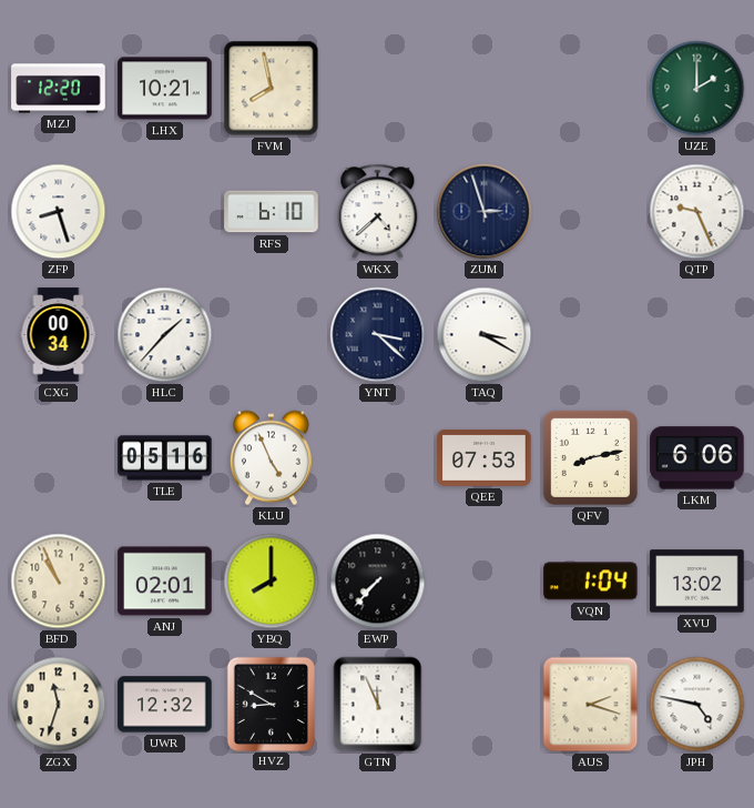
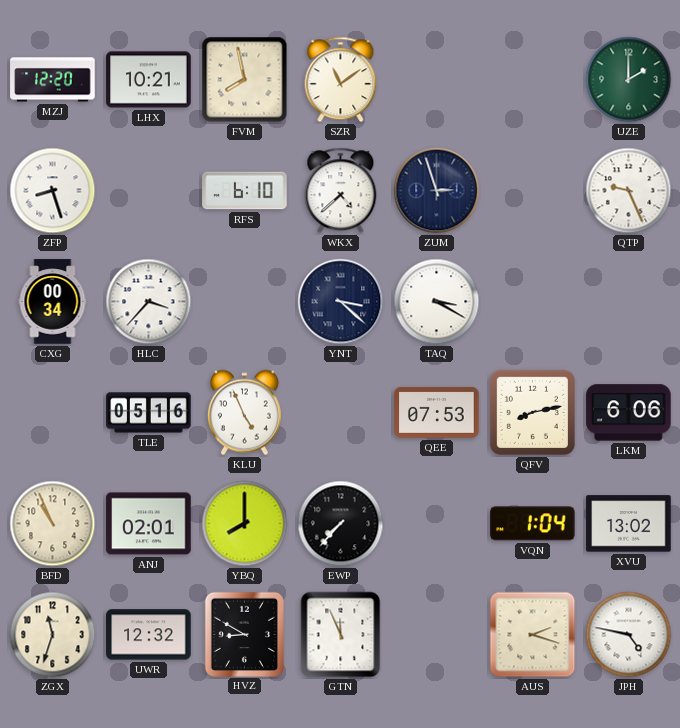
SZR: none -> 11:09 (341, 80)
HLC: 1:37 -> 3:37 (149, 302)
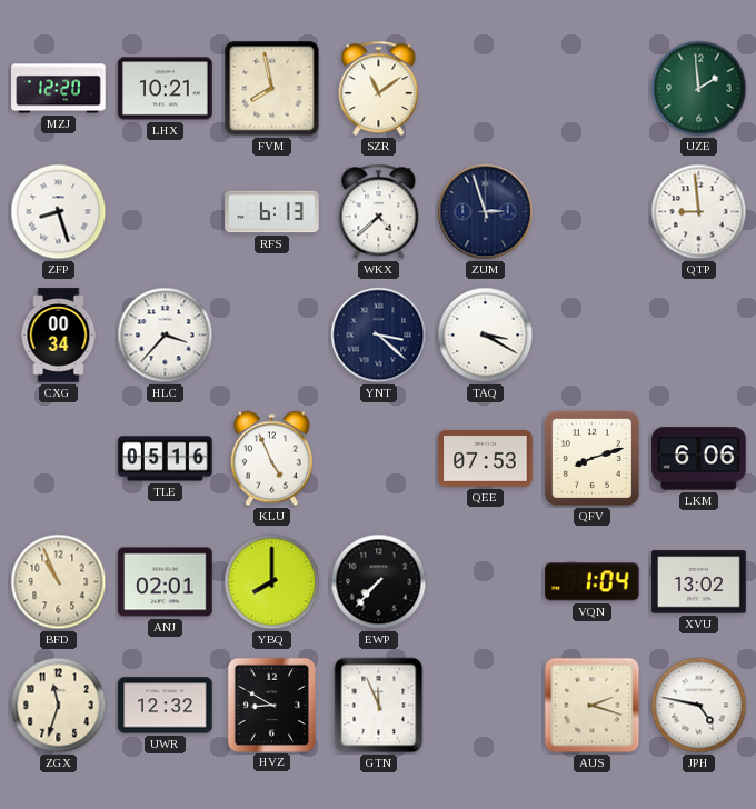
UZE: 2:00 -> 1:59 (699, 89)
RFS: 6:10 -> 6:13 (272, 212)
QTP: 9:26 -> 8:59 (699, 212)
QFV: 8:13 -> 8:12 (591, 458)
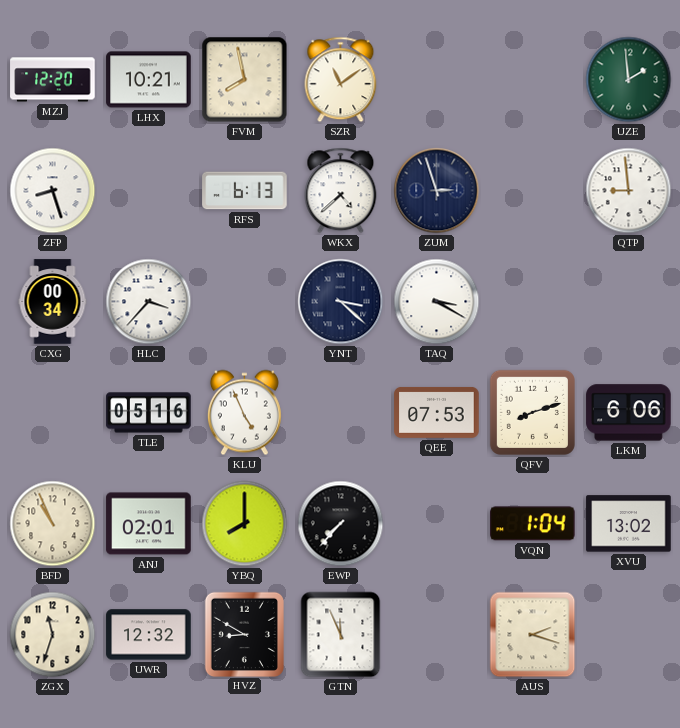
JPH: 4:47 -> none (699, 706)
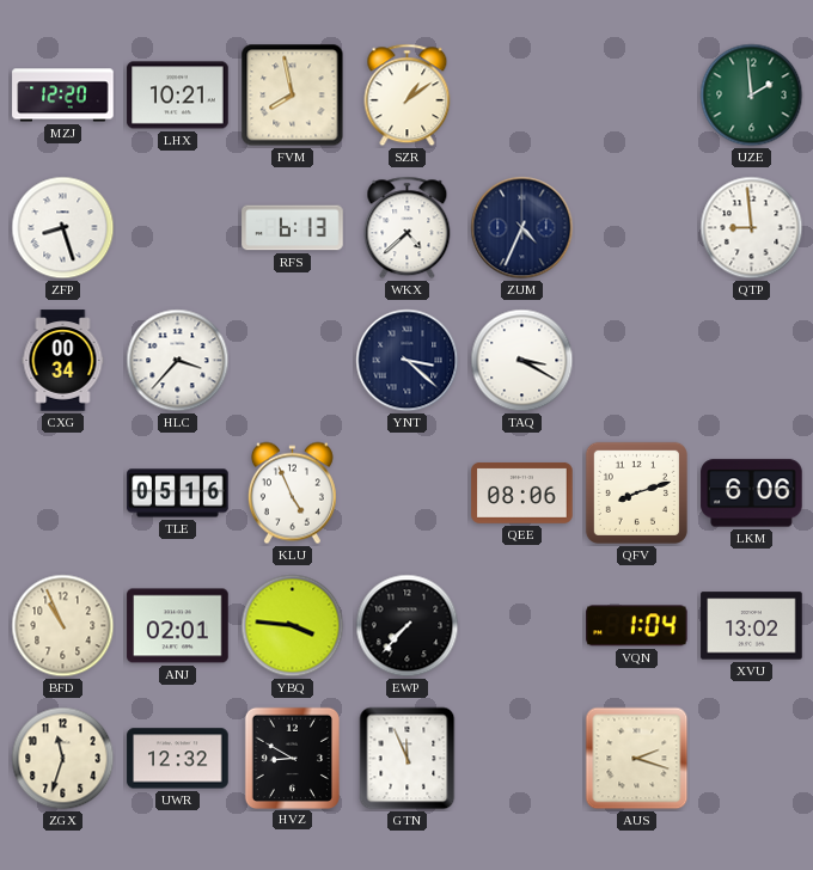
SZR: 11:09 -> 1:09 (408, 96)
ZUM: 2:57 -> 4:34 (522, 228)
QEE: 07:53 -> 08:06 (522, 492)
YBQ: 8:00 -> 3:46 (293, 626)
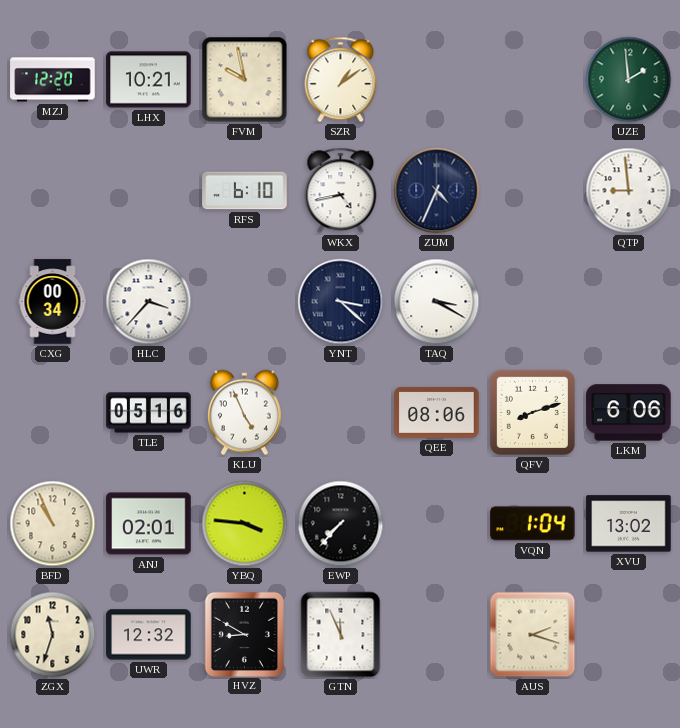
FVM: 7:58 -> 9:58 (245, 80)
ZFP: 8:27 -> none (63, 228)
RFS: 6:13 -> 6:10 (245, 191)
WKX: 4:38 -> 4:43 (341, 191)
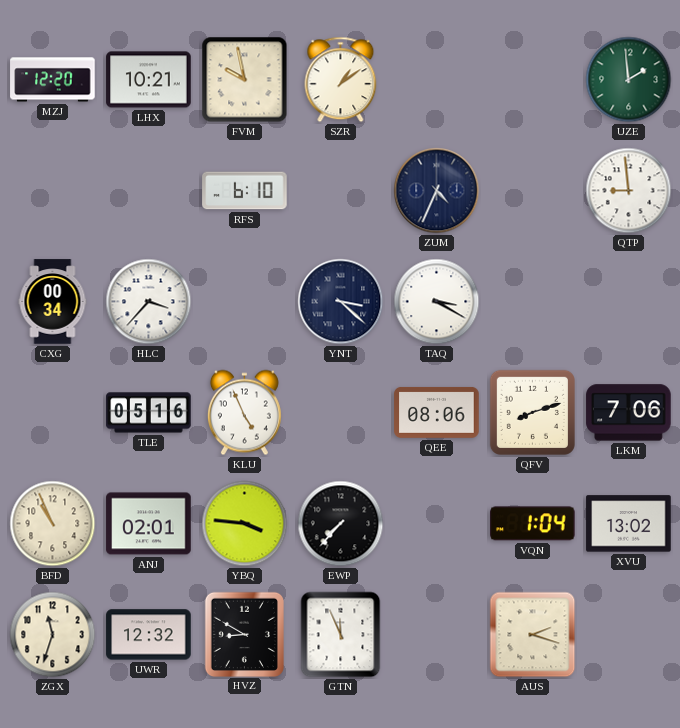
WKX: 4:43 -> none (341, 191)
LKM: 6:06 -> 7:06 (629, 413)
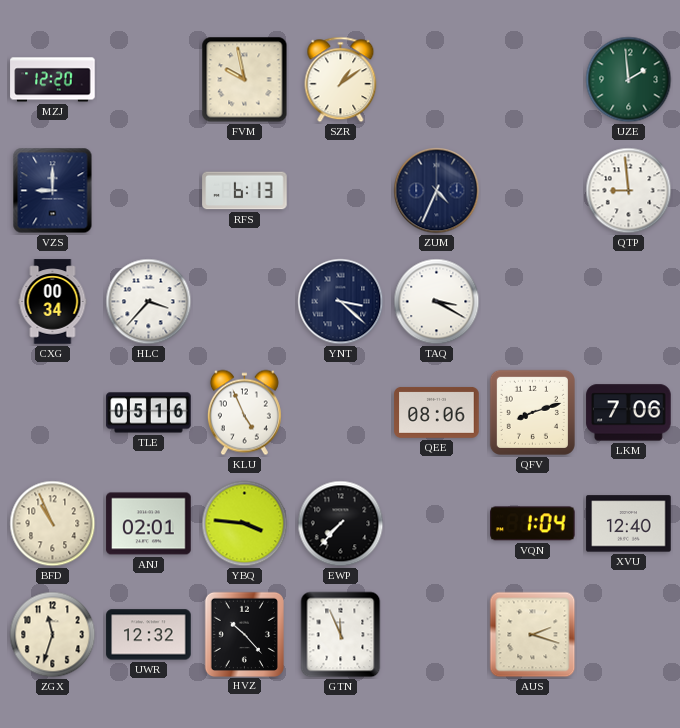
LHX: 10:21 -> none (149, 80)
VZS: none -> 9:00 (53, 191)
RFS: 6:10 -> 6:13 (245, 191)
XVU: 13:02 -> 12:40 (629, 524)
HVZ: 8:50 -> 10:23 (244, 634)
